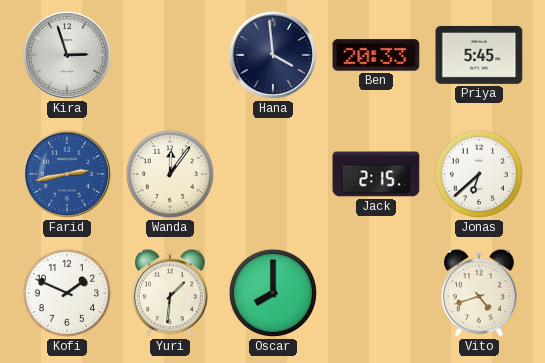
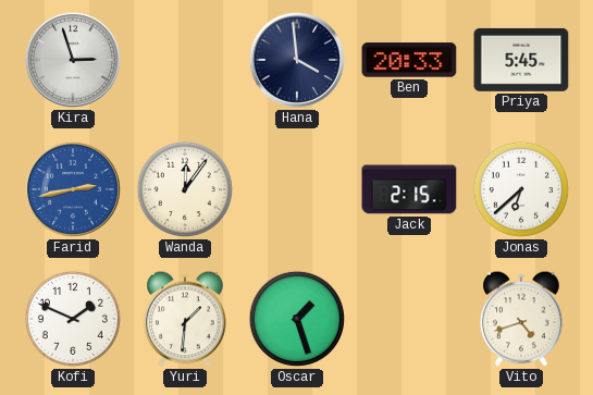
Oscar: 8:00 -> 1:27 (297, 319)
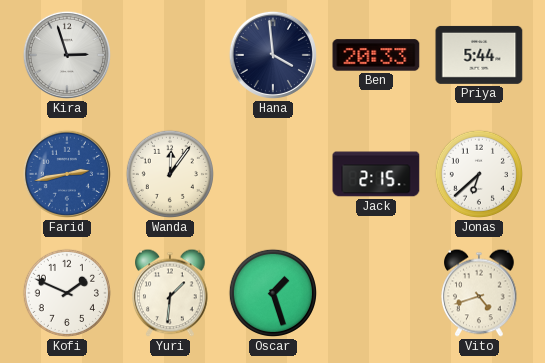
Priya: 5:45 -> 5:44 (479, 55)
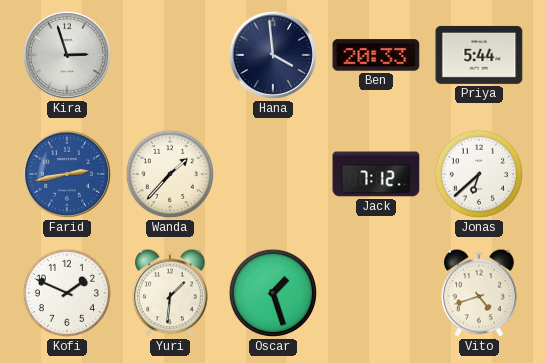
Wanda: 12:06 -> 1:37 (170, 174)
Jack: 2:15 -> 7:12 (376, 174)
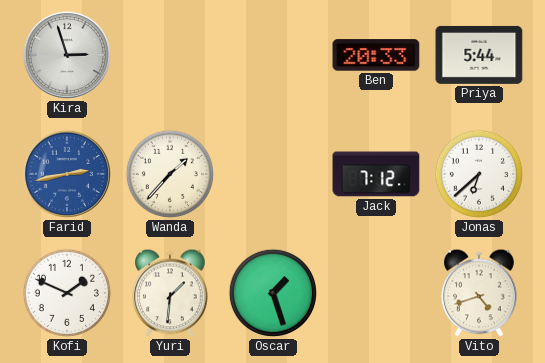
Hana: 3:59 -> none (273, 55)
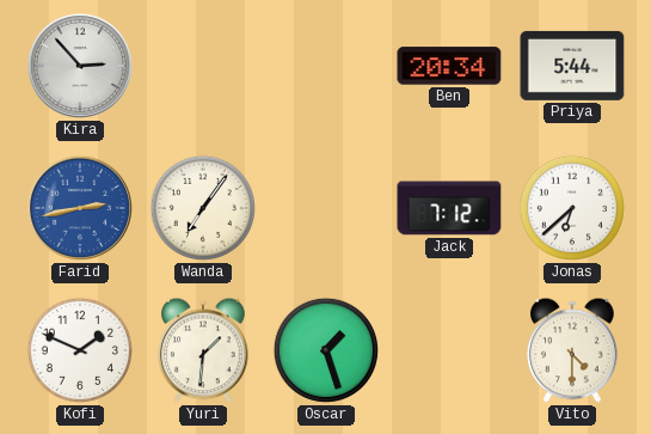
Kira: 2:57 -> 2:53 (80, 66)
Ben: 20:33 -> 20:34 (449, 66)
Wanda: 1:37 -> 7:06 (203, 208)
Vito: 4:42 -> 4:30 (572, 350)
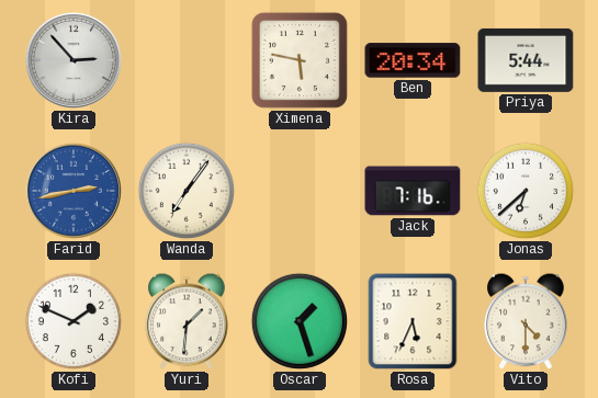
Ximena: none -> 5:47 (300, 60)
Jack: 7:12 -> 7:16 (413, 191)
Rosa: none -> 5:34 (413, 321)
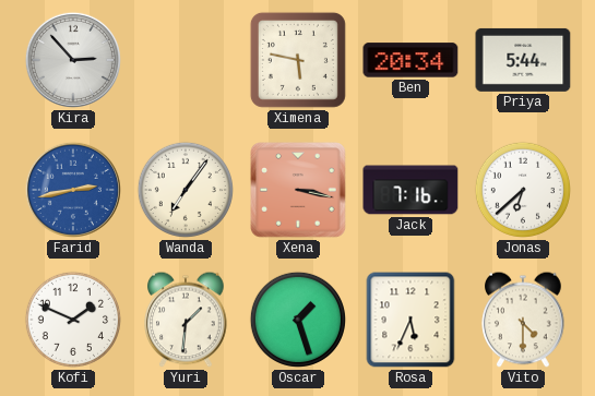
Xena: none -> 3:17 (298, 190)
